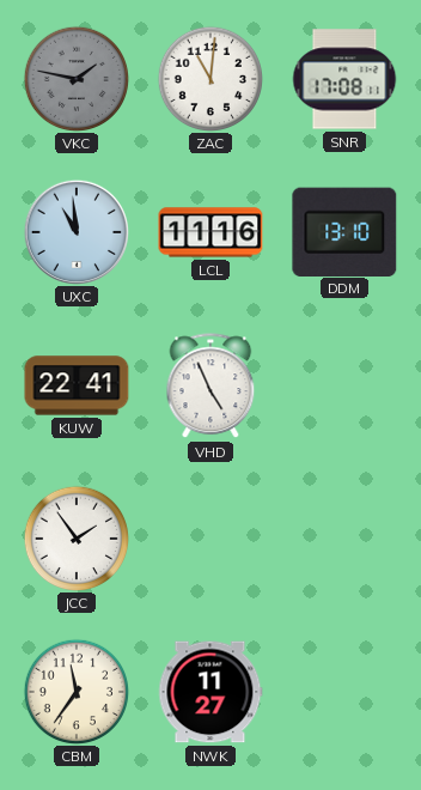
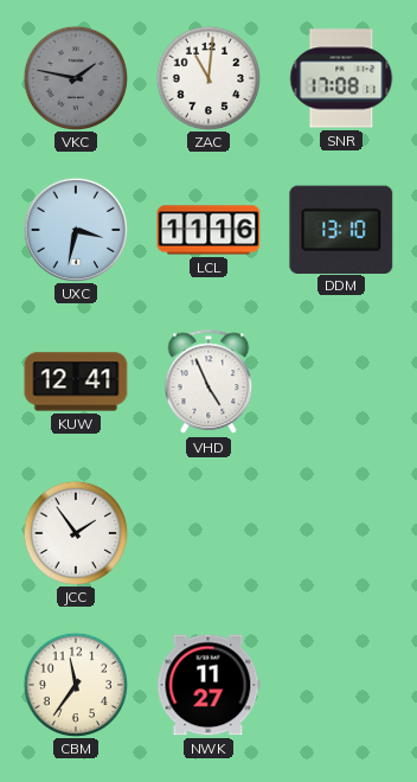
UXC: 10:59 -> 3:32 (75, 229)
KUW: 22:41 -> 12:41 (76, 382)
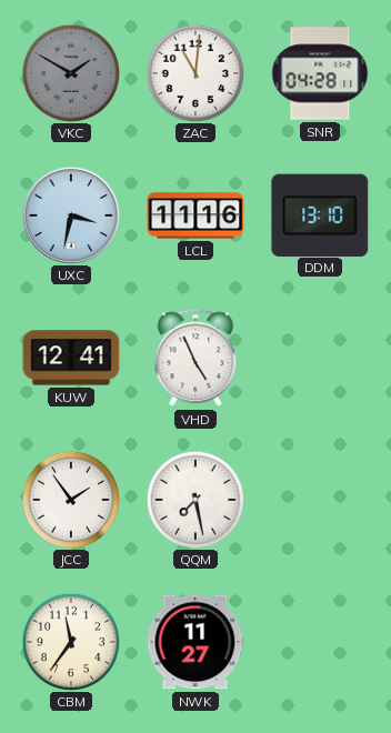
VKC: 1:47 -> 1:50 (70, 72)
SNR: 17:08 -> 04:28 (320, 73)
QQM: none -> 7:28 (194, 499)
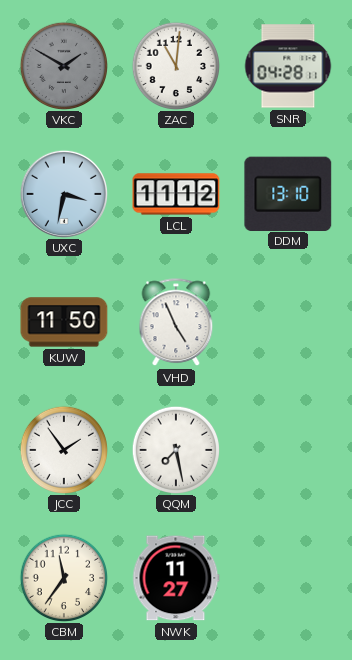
LCL: 11:16 -> 11:12 (176, 194)
KUW: 12:41 -> 11:50 (64, 322)
